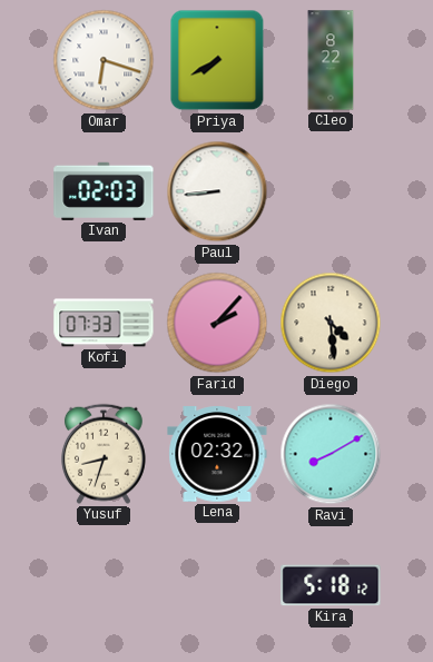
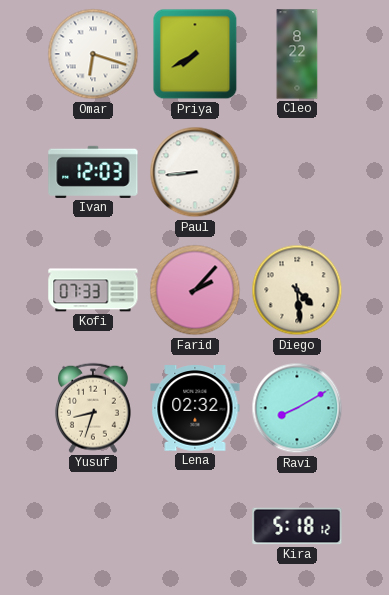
Ivan: 02:03 -> 12:03 (93, 172)
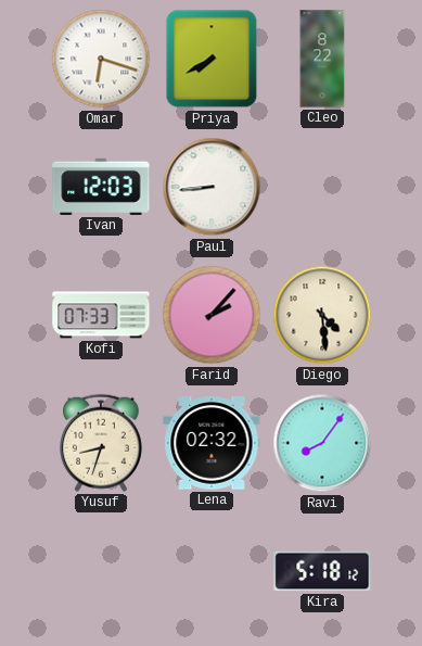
Ravi: 8:10 -> 8:06 (322, 443)
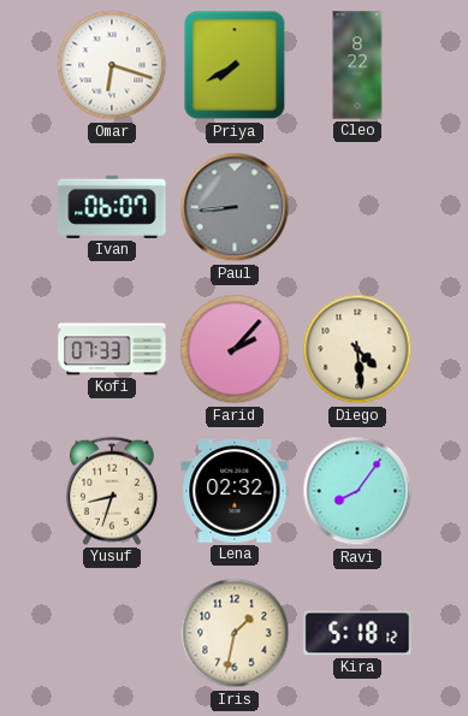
Ivan: 12:03 -> 06:07 (112, 207)
Paul dial: white -> grey (235, 207)
Iris: none -> 1:32 (235, 633)
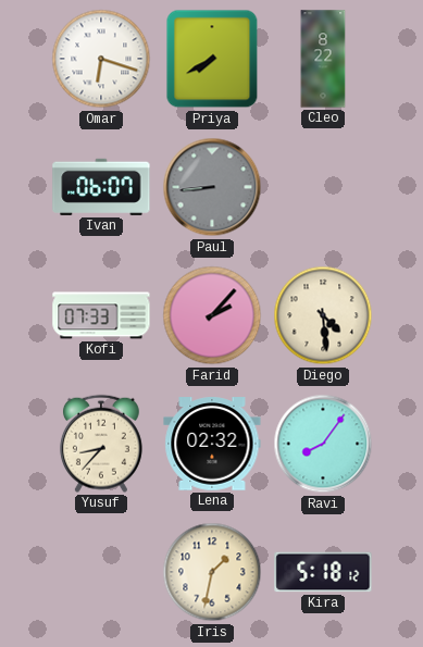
Yusuf: 8:33 -> 8:37 (101, 444)
